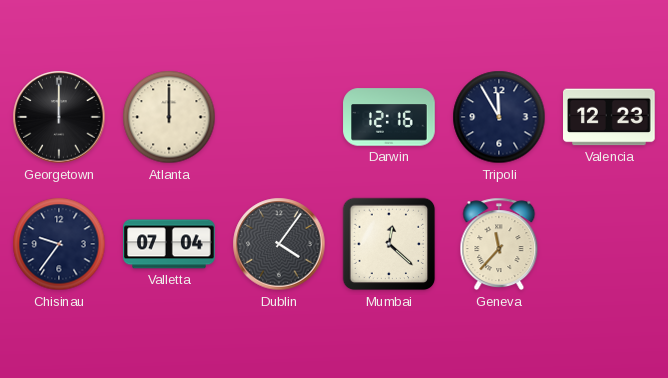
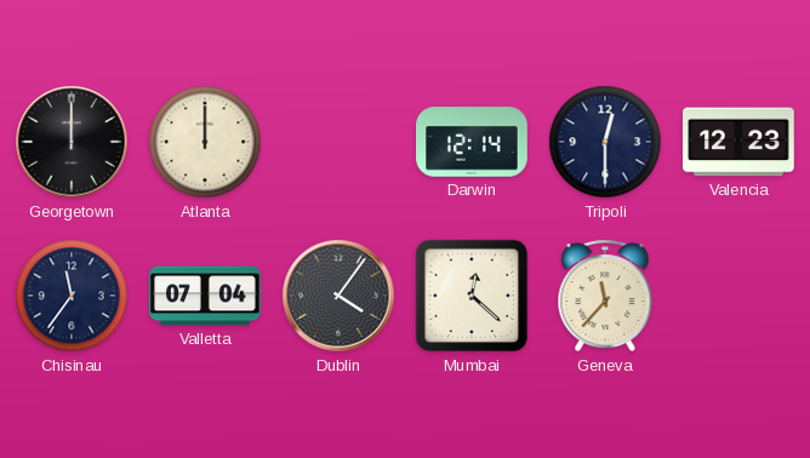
Darwin: 12:16 -> 12:14 (472, 142)
Tripoli: 11:55 -> 12:30 (605, 142)
Chisinau: 9:36 -> 11:36 (72, 296)
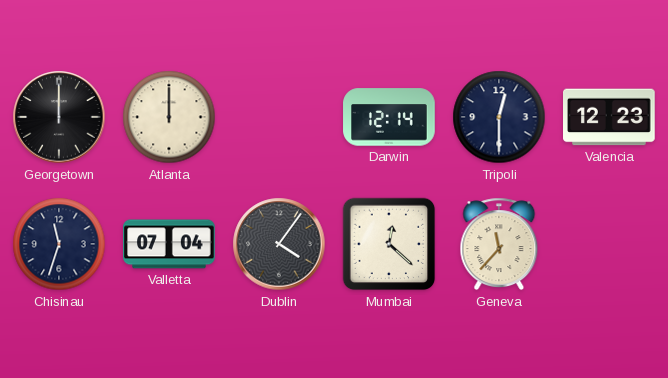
Chisinau: 11:36 -> 11:33 (59, 244)
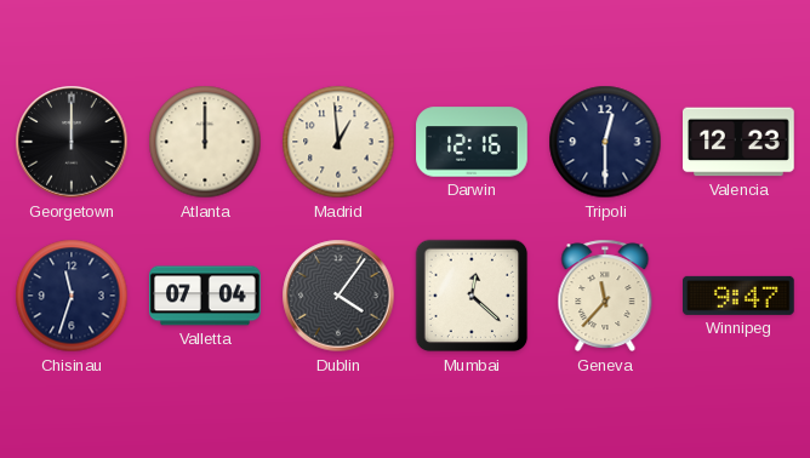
Madrid: none -> 12:59 (338, 142)
Darwin: 12:14 -> 12:16 (472, 142)
Winnipeg: none -> 9:47 (740, 296)
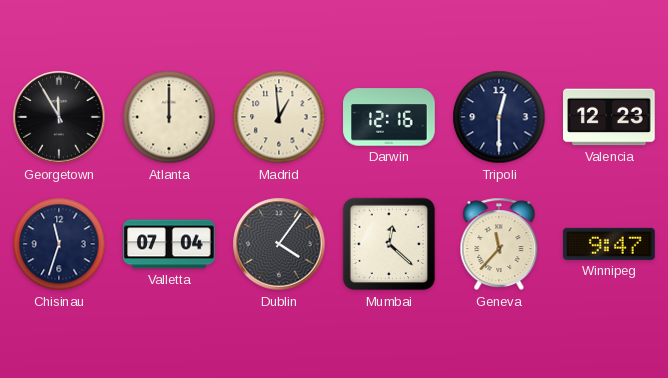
Georgetown: 12:00 -> 11:55 (59, 117)
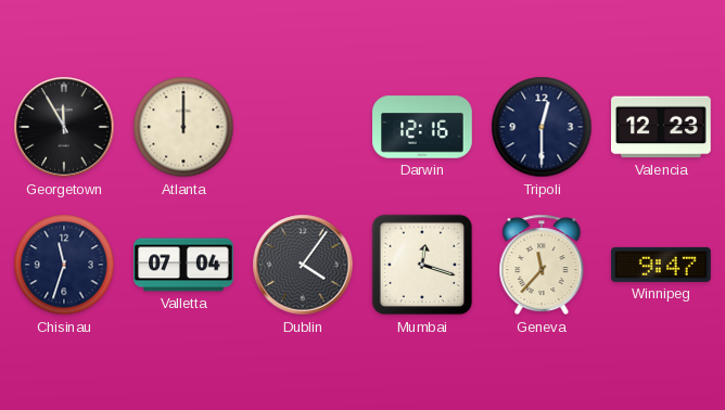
Madrid: 12:59 -> none (279, 117)
Mumbai: 12:22 -> 12:18 (422, 265)
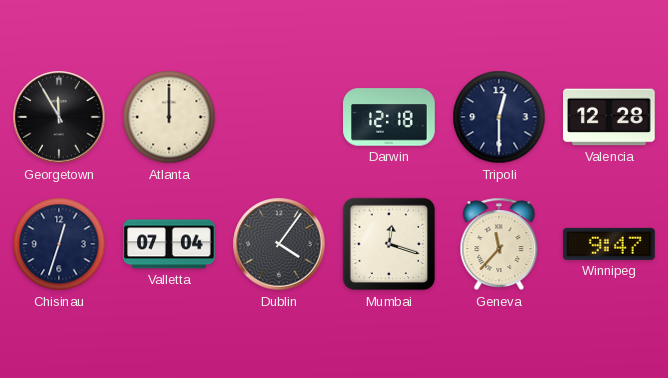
Darwin: 12:16 -> 12:18 (389, 117)
Valencia: 12:23 -> 12:28 (610, 117)
Chisinau: 11:33 -> 12:33 (59, 244)
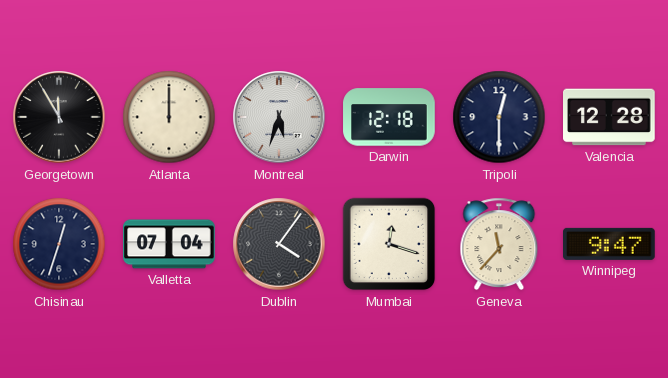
Montreal: none -> 5:33 (279, 117)
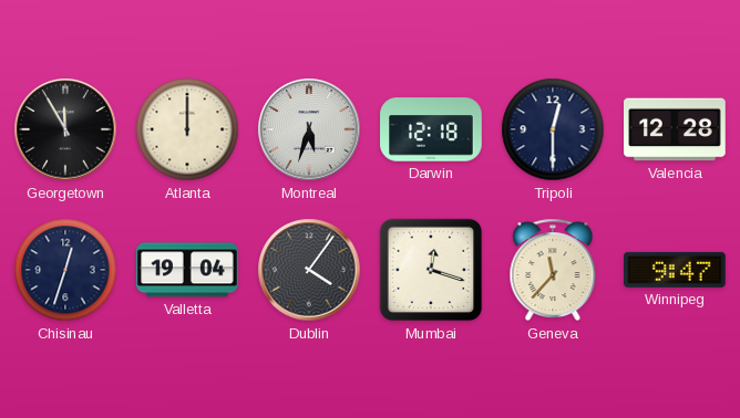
Valletta: 07:04 -> 19:04 (187, 270)
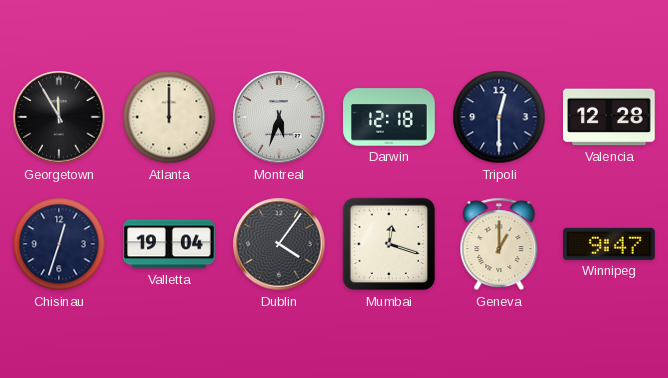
Geneva: 11:37 -> 1:00 (499, 244)
